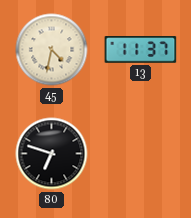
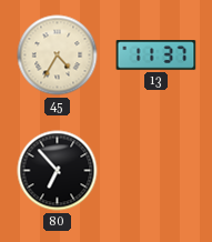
45: 4:32 -> 4:35 (58, 56)
80: 6:48 -> 6:53 (58, 171)
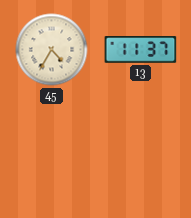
80: 6:53 -> none (58, 171)
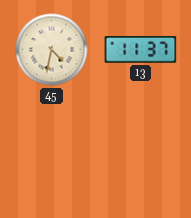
45: 4:35 -> 4:32 (52, 50)
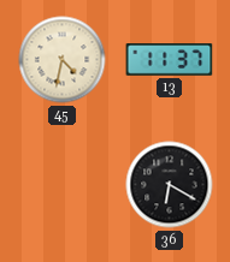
36: none -> 6:20 (170, 185)
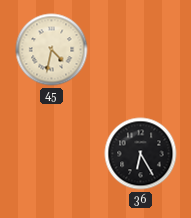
13: 11:37 -> none (170, 60)
36: 6:20 -> 6:25 (141, 154)
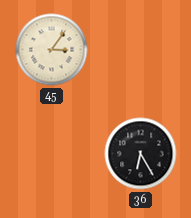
45: 4:32 -> 3:06 (52, 50)
